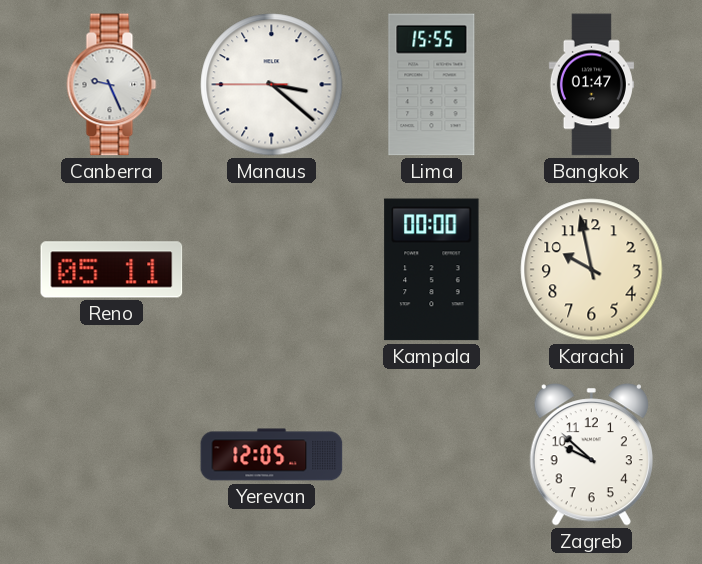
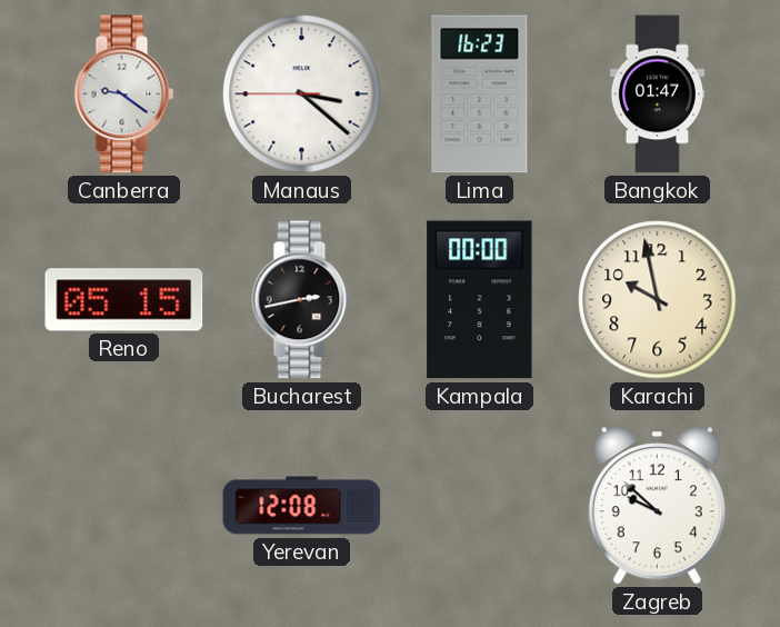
Canberra: 9:26 -> 9:21 (124, 94)
Lima: 15:55 -> 16:23 (480, 94)
Reno: 05:11 -> 05:15 (124, 300)
Bucharest: none -> 2:43 (302, 300)
Yerevan: 12:05 -> 12:08 (302, 506)
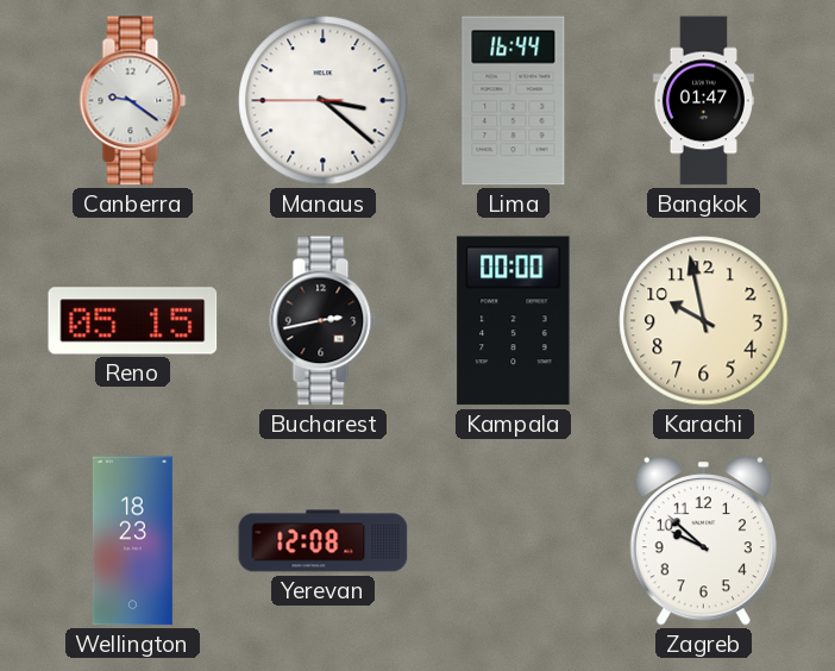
Lima: 16:23 -> 16:44 (514, 101)
Wellington: none -> 18:23 (132, 541)
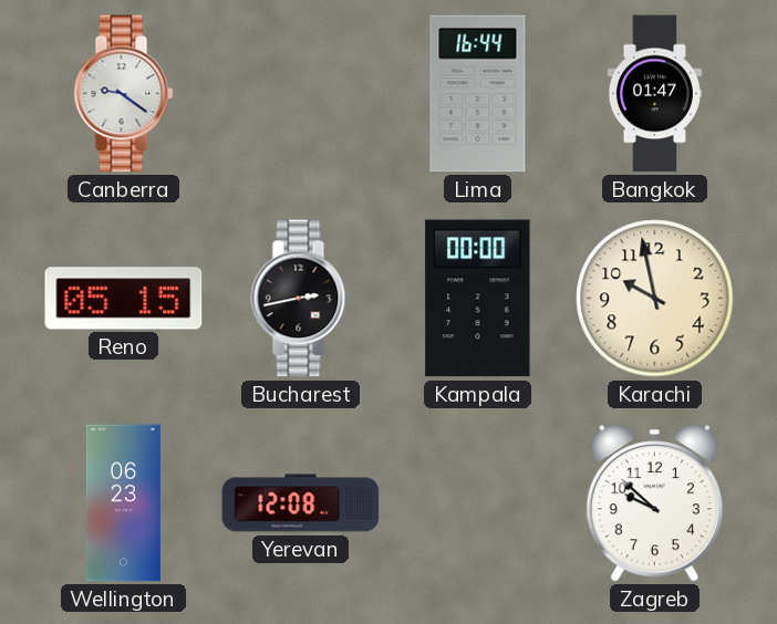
Manaus: 3:21 -> none (324, 101)
Wellington: 18:23 -> 06:23 (123, 503)
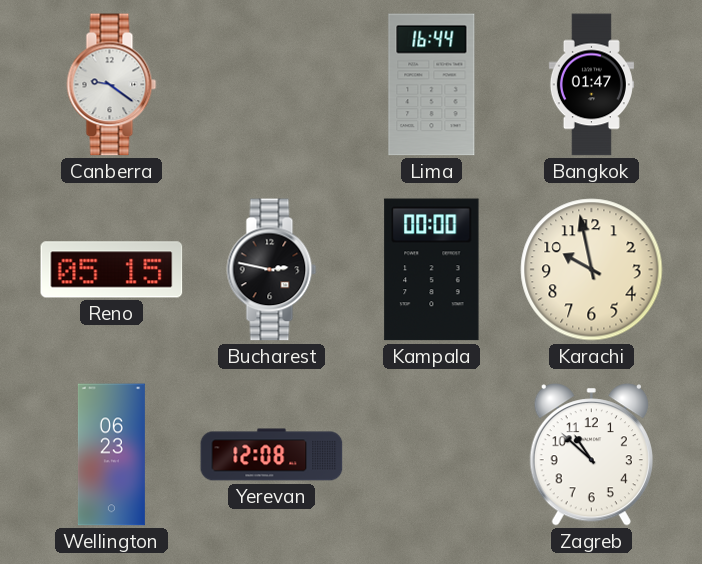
Bucharest: 2:43 -> 2:47 (272, 270)
Zagreb: 9:52 -> 10:52 (591, 455)
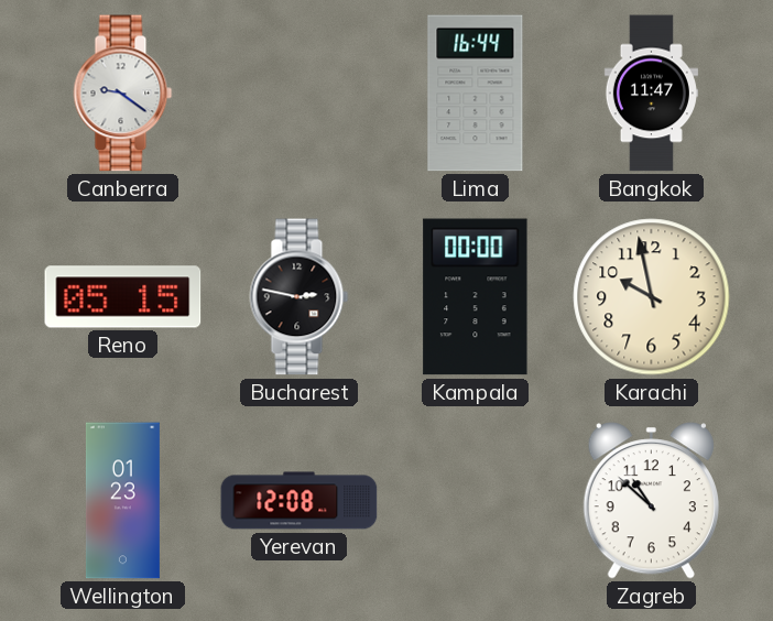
Bangkok: 01:47 -> 11:47 (651, 94)
Wellington: 06:23 -> 01:23 (122, 501)
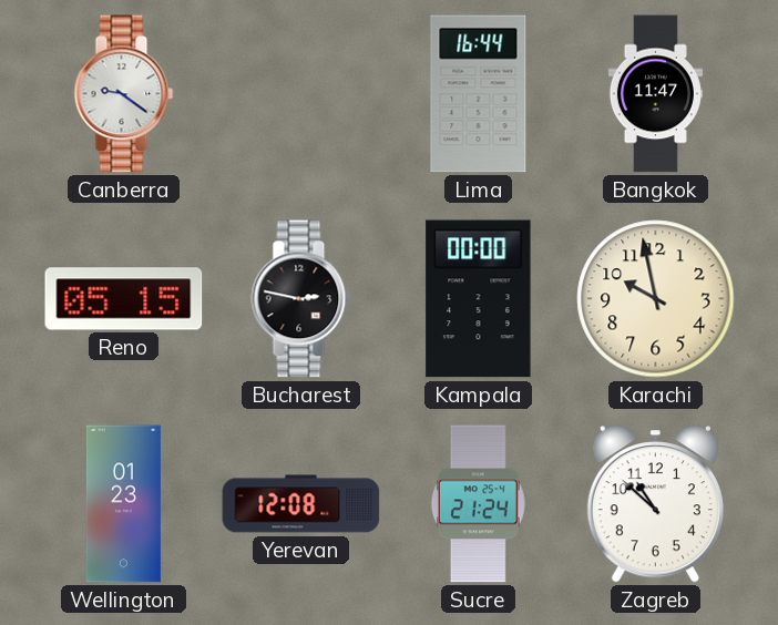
Sucre: none -> 21:24 (478, 504)
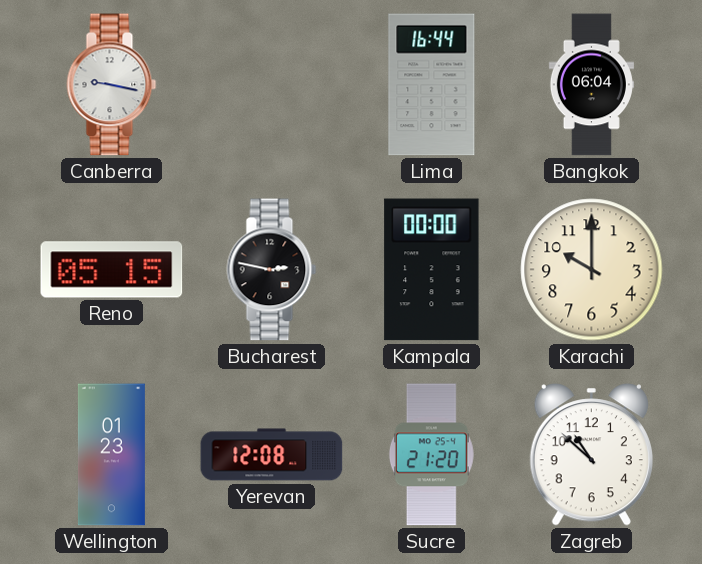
Canberra: 9:21 -> 9:17 (112, 85)
Bangkok: 11:47 -> 06:04 (591, 85)
Karachi: 9:58 -> 10:00 (592, 270)
Sucre: 21:24 -> 21:20 (431, 455)
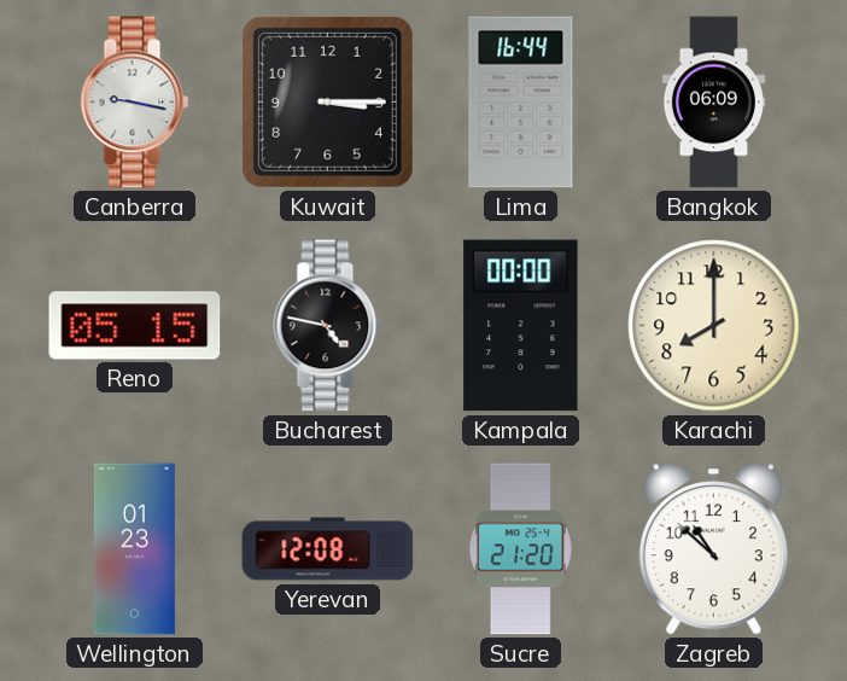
Kuwait: none -> 3:15 (327, 101)
Bangkok: 06:04 -> 06:09 (713, 103)
Bucharest: 2:47 -> 4:47 (328, 326)
Karachi: 10:00 -> 8:00 (714, 326)
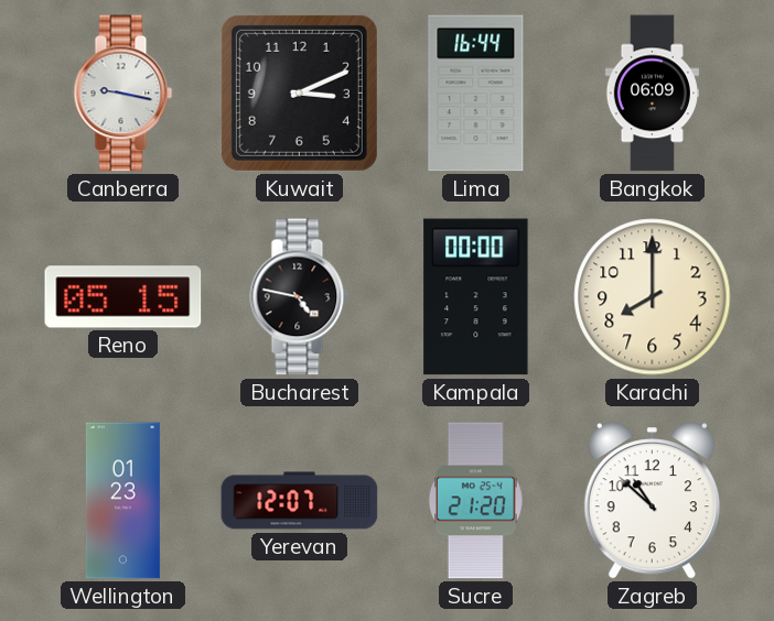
Kuwait: 3:15 -> 3:11 (299, 92)
Yerevan: 12:08 -> 12:07 (300, 501)
